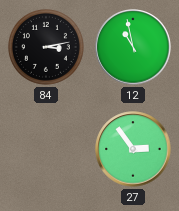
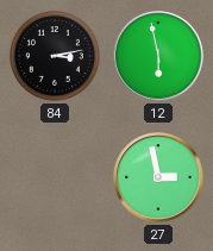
12: 10:58 -> 5:58 (158, 56)
27: 2:54 -> 2:58 (158, 177)
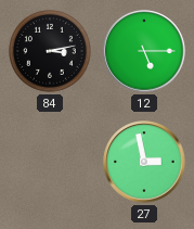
12: 5:58 -> 5:15 (144, 51)
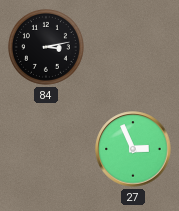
12: 5:15 -> none (144, 51)
27: 2:58 -> 2:56 (133, 149)
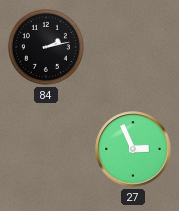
84: 3:13 -> 2:13 (46, 47)
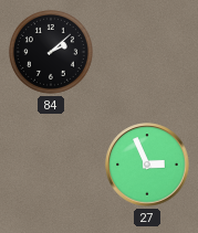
84: 2:13 -> 2:08 (51, 52)
